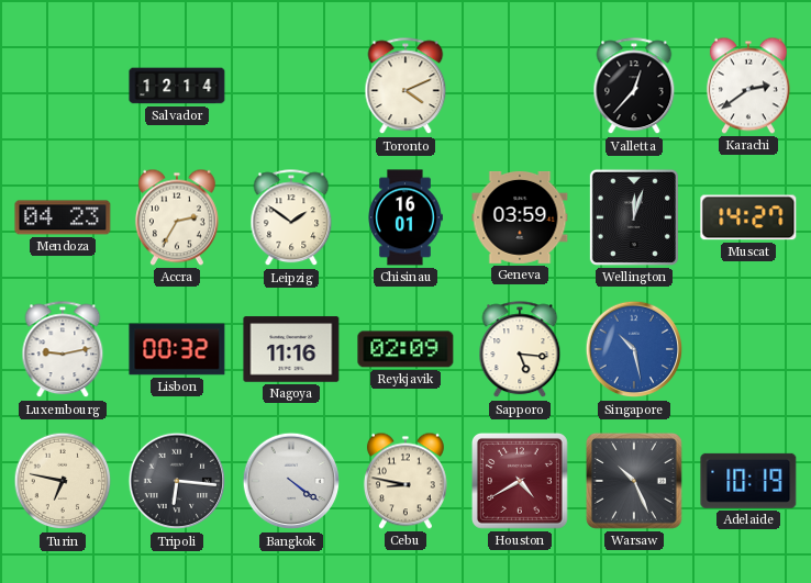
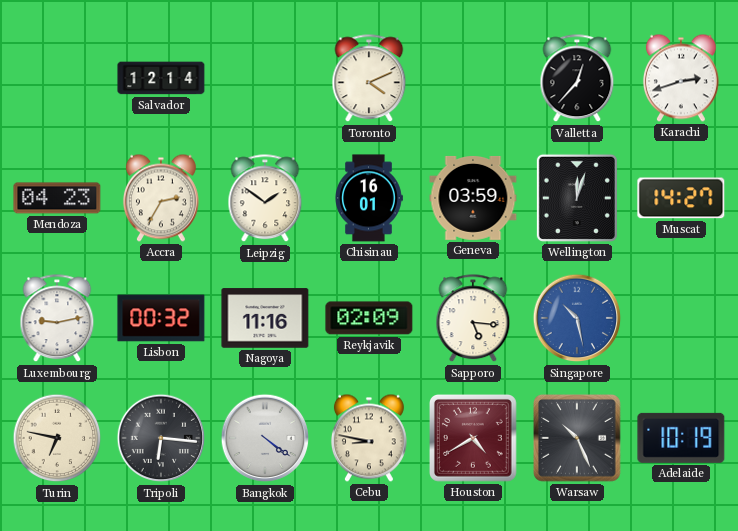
Karachi: 2:39 -> 2:42 (681, 78)
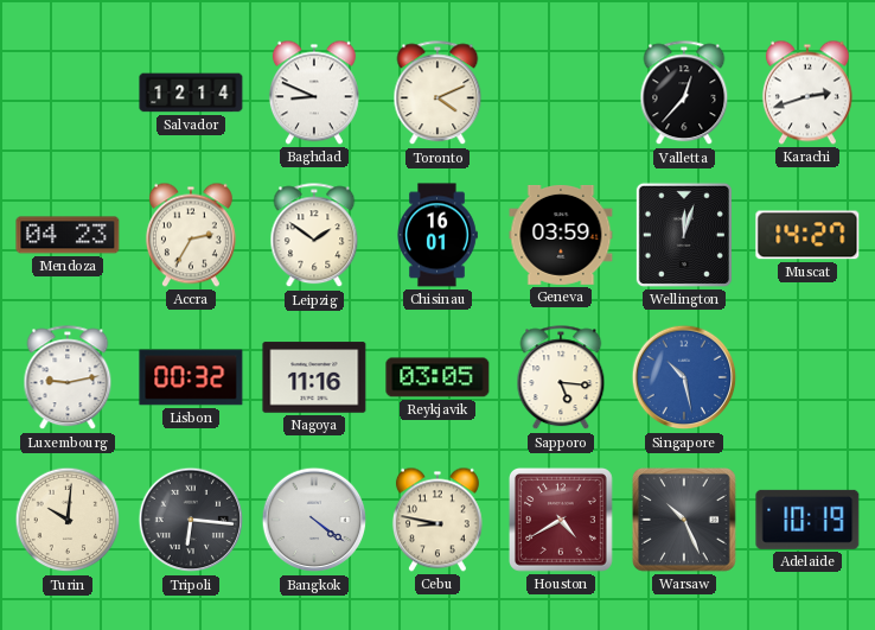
Baghdad: none -> 8:49 (314, 93)
Reykjavik: 02:09 -> 03:05 (437, 377)
Turin: 6:47 -> 10:01 (68, 520)
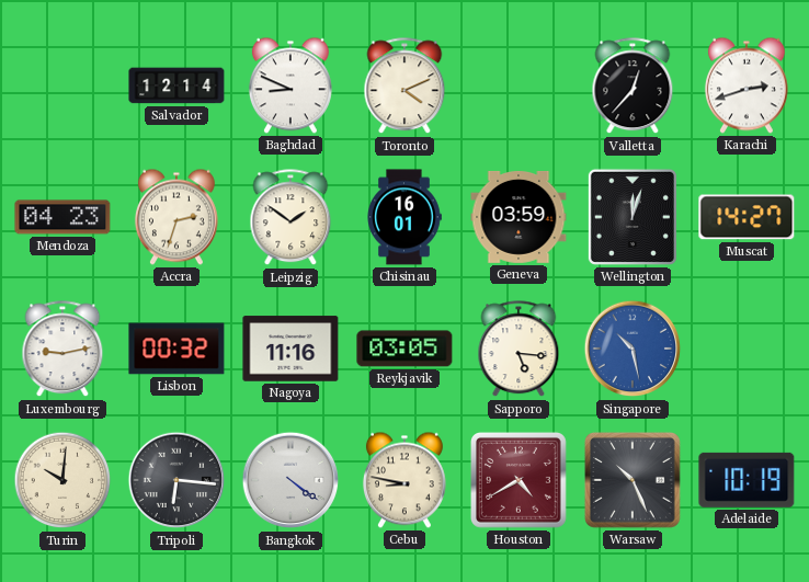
Accra: 2:35 -> 2:33 (176, 217)
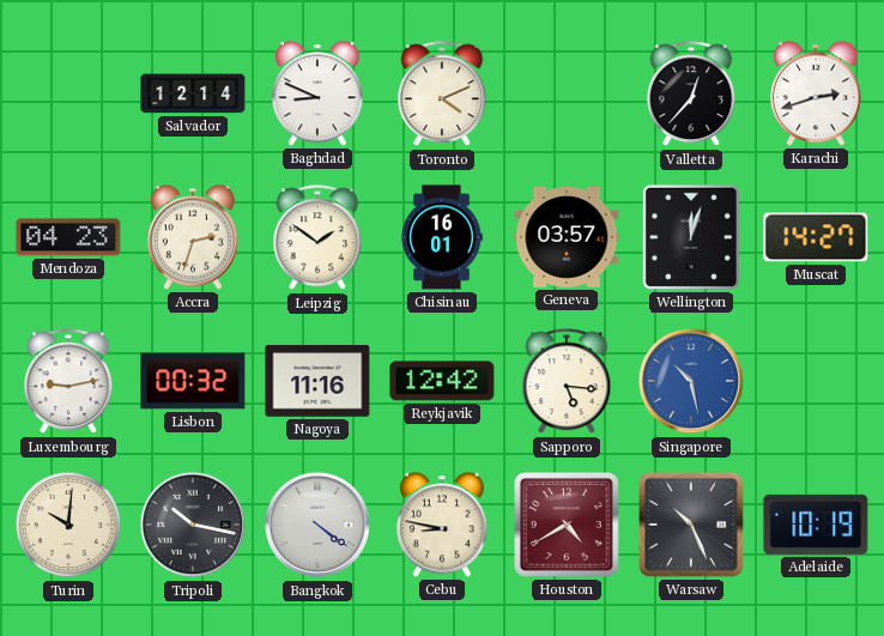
Geneva: 03:59 -> 03:57 (567, 237)
Reykjavik: 03:05 -> 12:42 (442, 381)
Tripoli: 6:16 -> 10:17 (193, 525)
